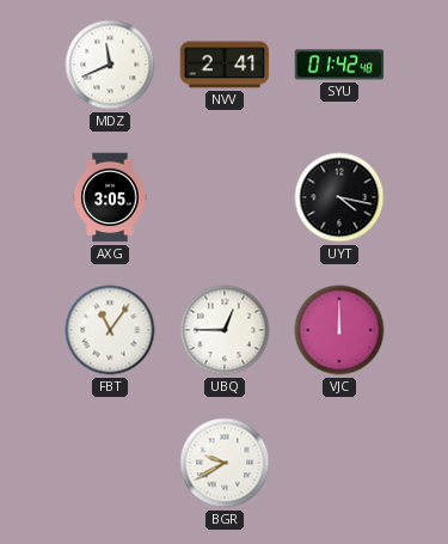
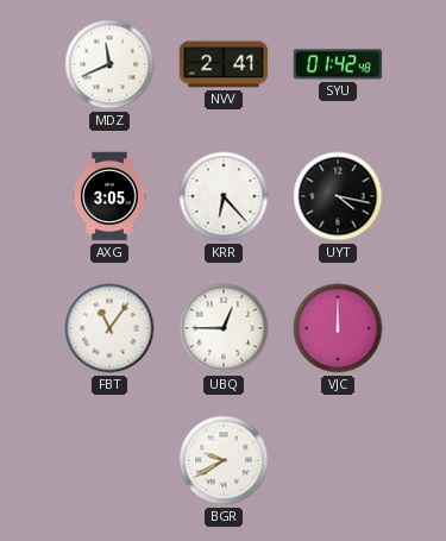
KRR: none -> 6:23 (224, 196)
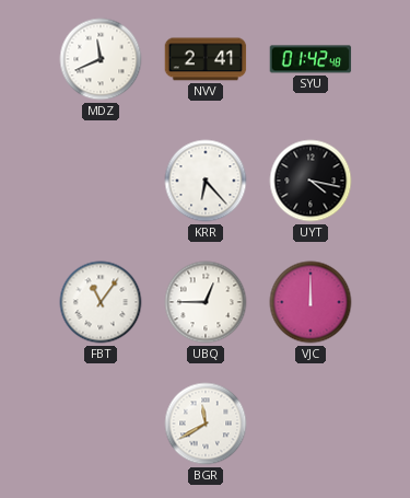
AXG: 3:05 -> none (109, 196)
BGR: 9:40 -> 11:40 (206, 424)
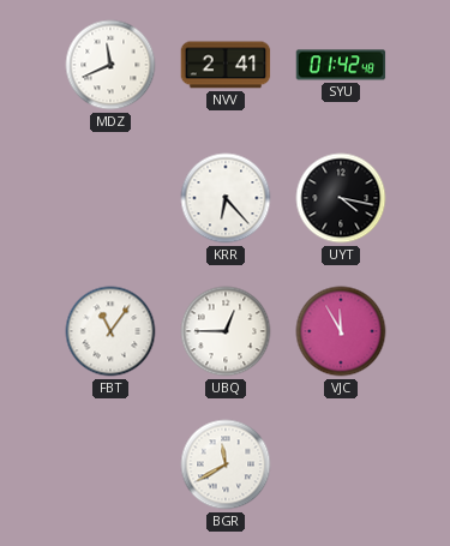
VJC: 12:00 -> 11:55 (341, 331)
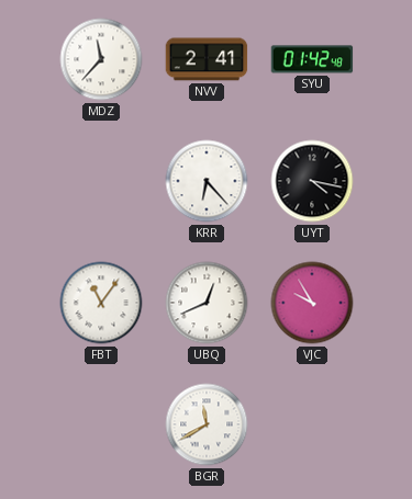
MDZ: 11:41 -> 11:37 (101, 59)
UBQ: 12:45 -> 12:41 (207, 303)
VJC: 11:55 -> 9:55 (312, 303)
